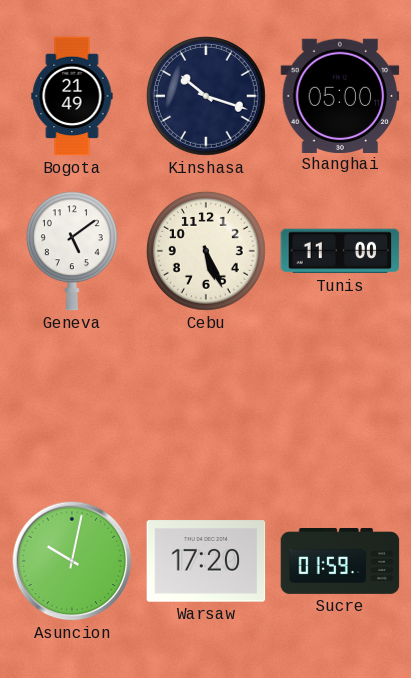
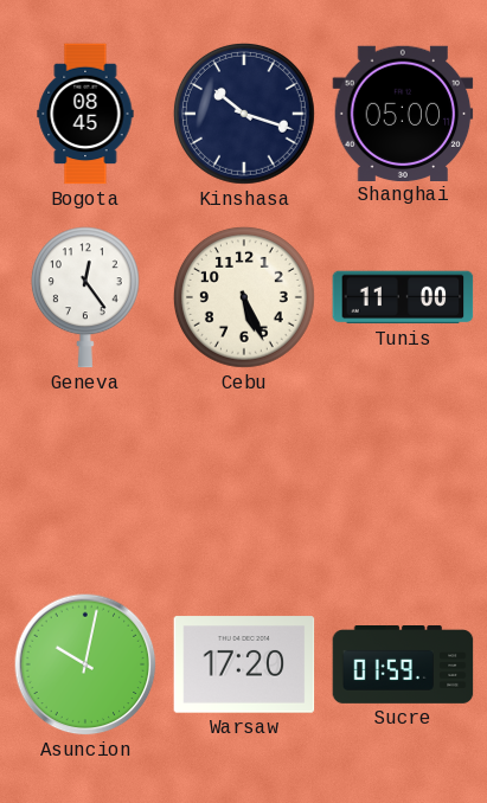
Bogota: 21:49 -> 08:45 (85, 114)
Geneva: 5:09 -> 12:24 (85, 297)
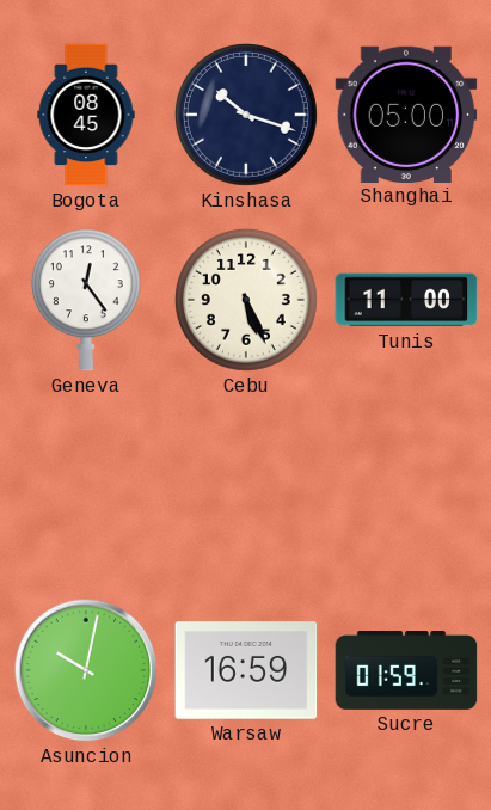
Warsaw: 17:20 -> 16:59 (246, 670)
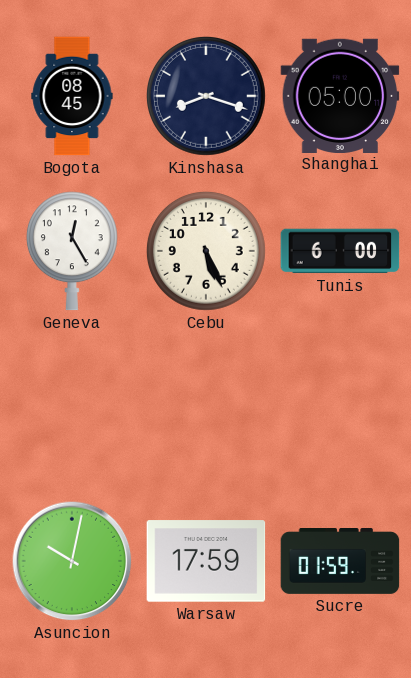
Kinshasa: 10:18 -> 8:18 (206, 96)
Geneva: 12:24 -> 12:25 (72, 251)
Tunis: 11:00 -> 6:00 (340, 251)
Warsaw: 16:59 -> 17:59 (206, 561)
